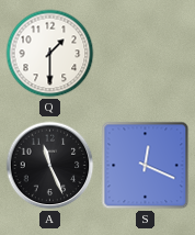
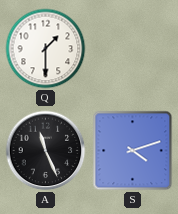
S: 12:19 -> 4:12 (133, 151)
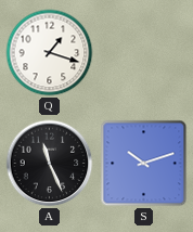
Q: 1:30 -> 1:18 (50, 53)
S: 4:12 -> 10:12 (144, 164)
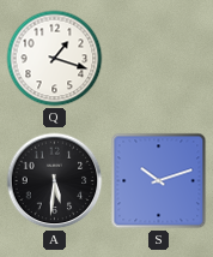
A: 11:26 -> 5:31 (55, 181)
